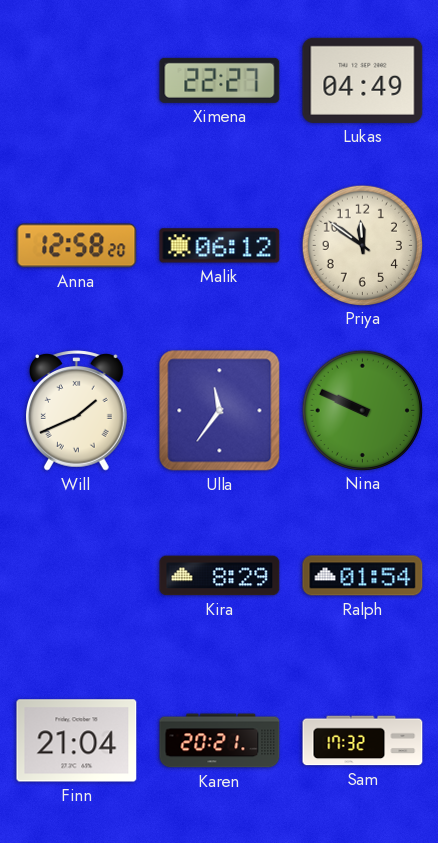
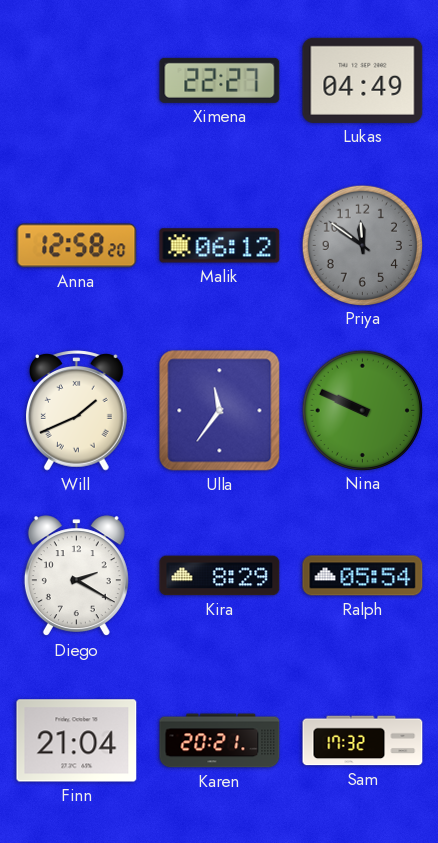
Priya dial: cream -> grey (362, 245)
Diego: none -> 2:20 (76, 576)
Ralph: 01:54 -> 05:54 (363, 576)
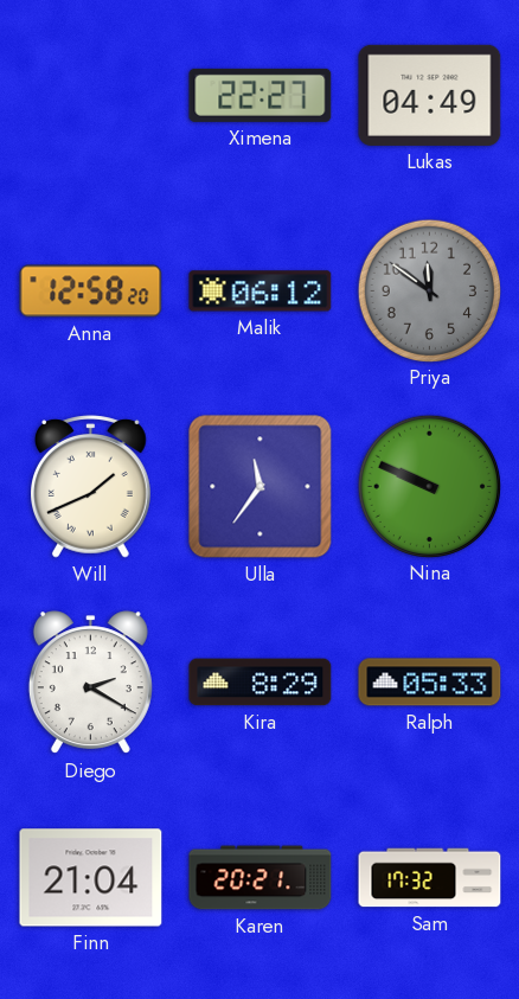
Ralph: 05:54 -> 05:33 (430, 683)
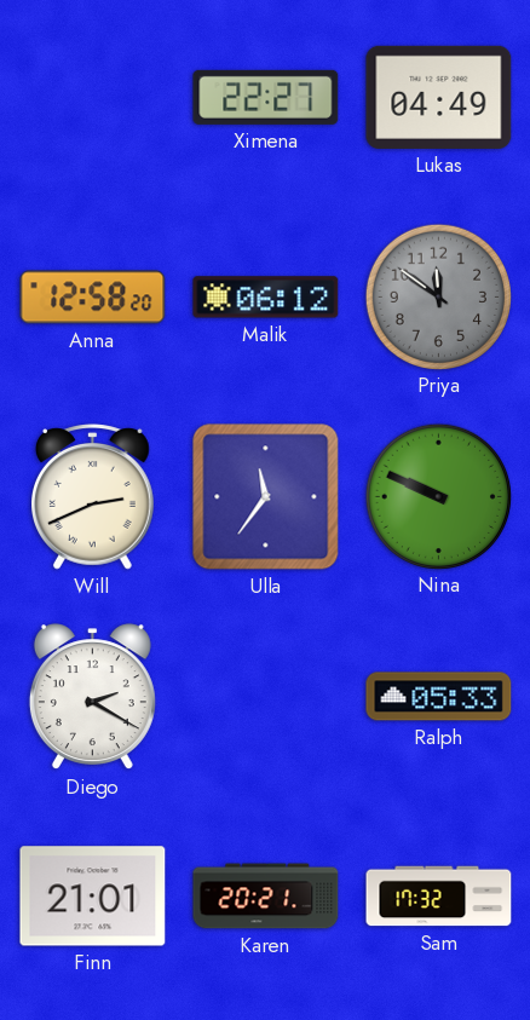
Will: 1:41 -> 2:41 (93, 497)
Kira: 8:29 -> none (261, 683)
Finn: 21:04 -> 21:01 (93, 897)
